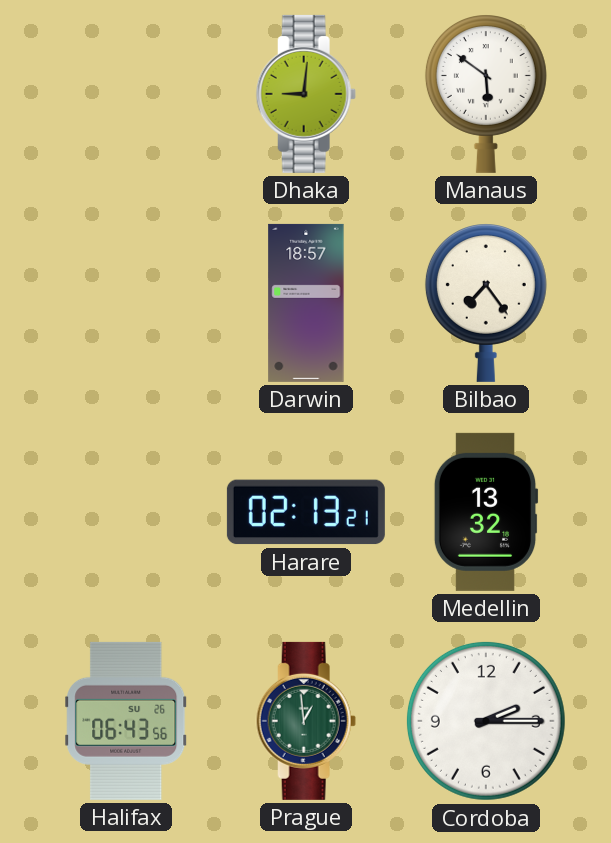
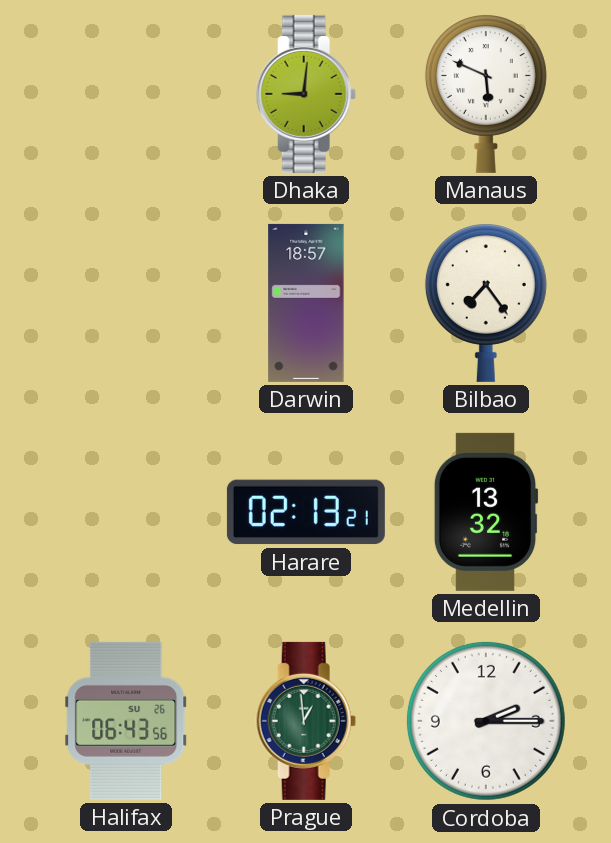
Manaus: 5:51 -> 5:49 (486, 94)
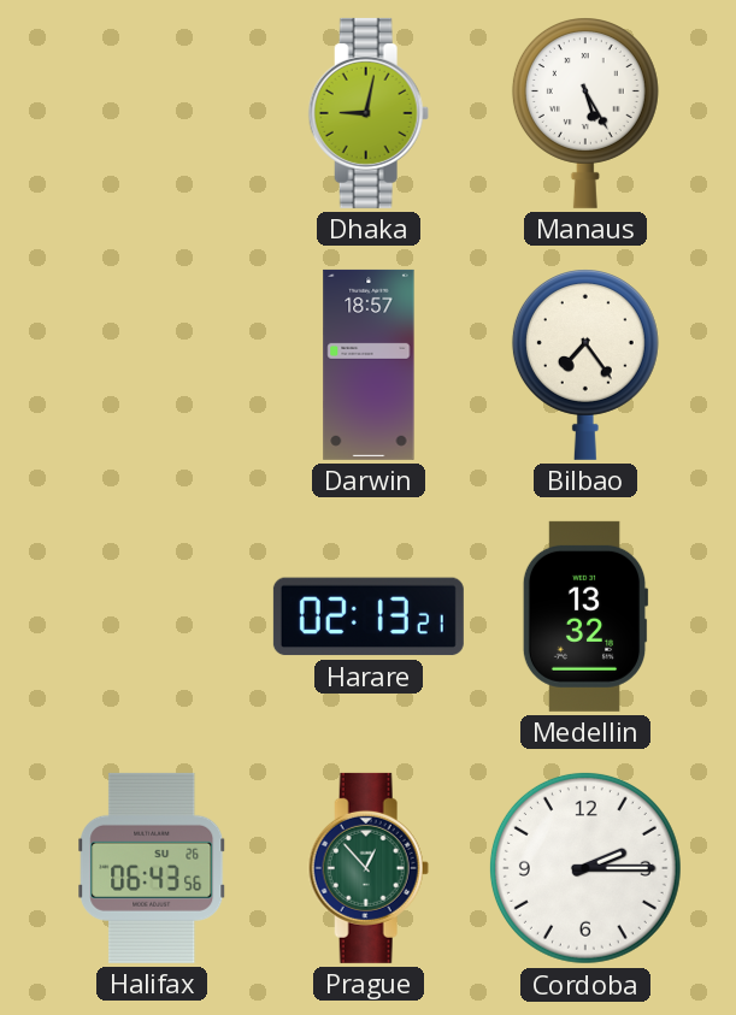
Dhaka: 9:01 -> 9:02 (369, 113)
Manaus: 5:49 -> 5:25 (585, 113)
Prague: 12:59 -> 12:53 (369, 868)
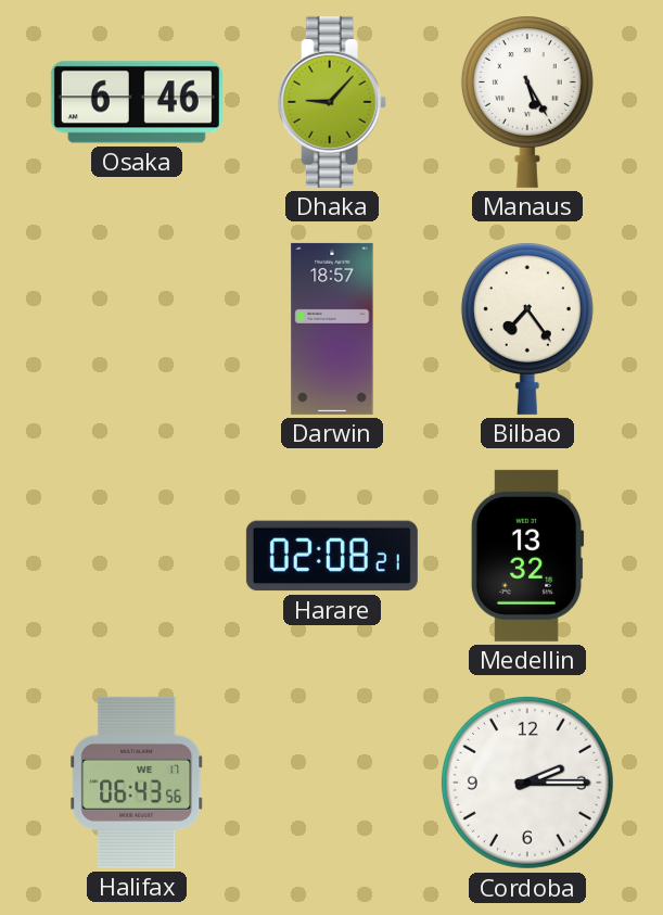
Osaka: none -> 6:46 (137, 102)
Dhaka: 9:02 -> 9:07 (332, 102)
Harare: 02:13 -> 02:08 (332, 556)
Halifax date: SU 26 -> WE 17 (137, 783)
Prague: 12:53 -> none (369, 868)
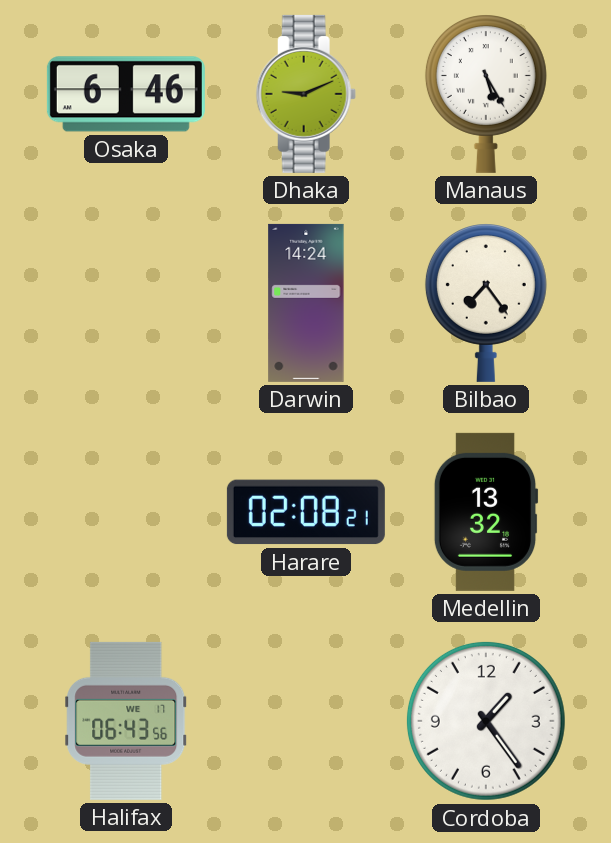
Dhaka: 9:07 -> 9:11 (306, 94)
Darwin: 18:57 -> 14:24 (306, 303)
Cordoba: 2:15 -> 1:24 (486, 721)
